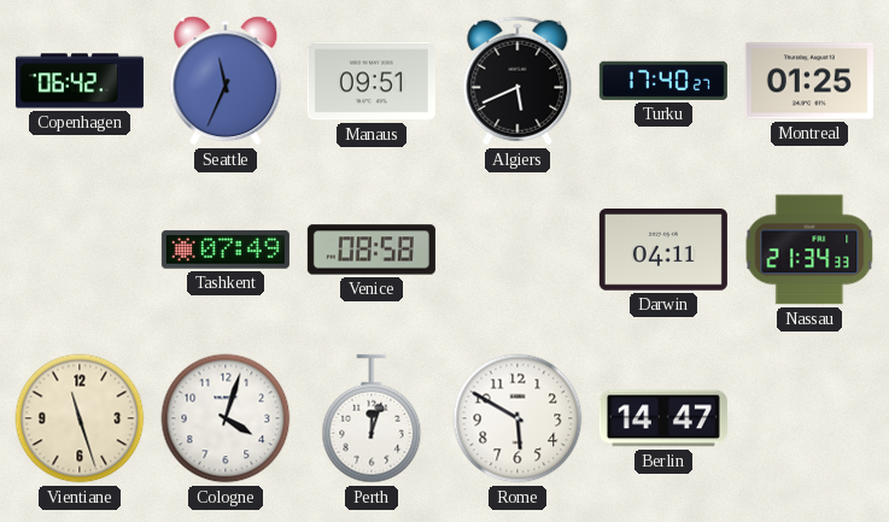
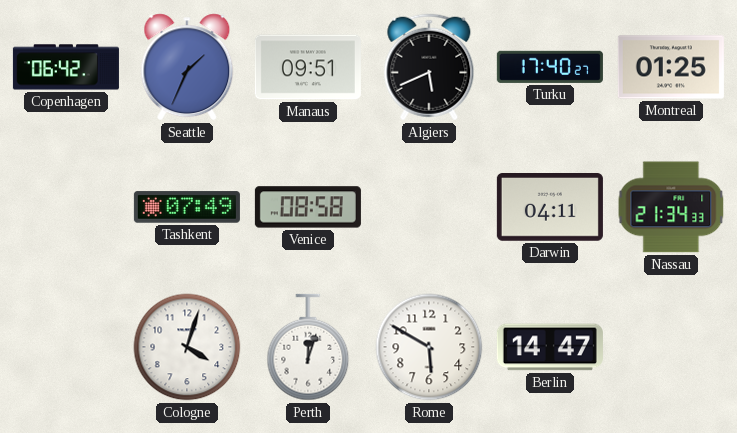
Seattle: 11:34 -> 1:34 (187, 67)
Vientiane: 11:27 -> none (80, 418)
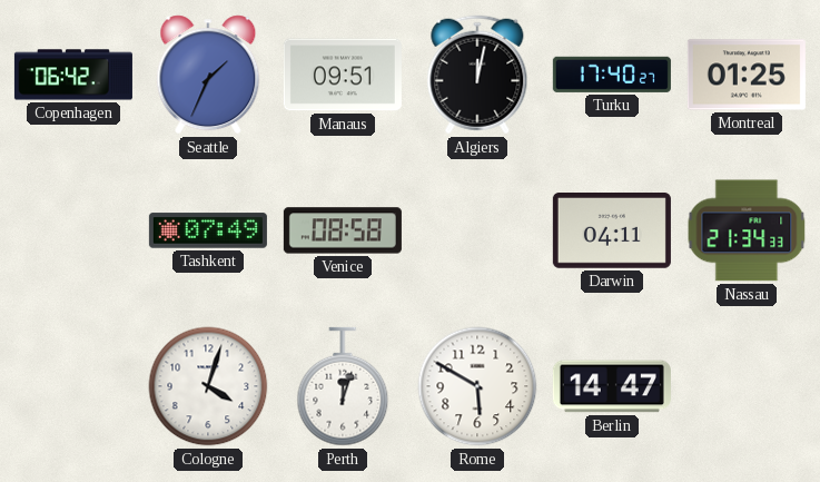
Algiers: 5:41 -> 12:02 (477, 75)
